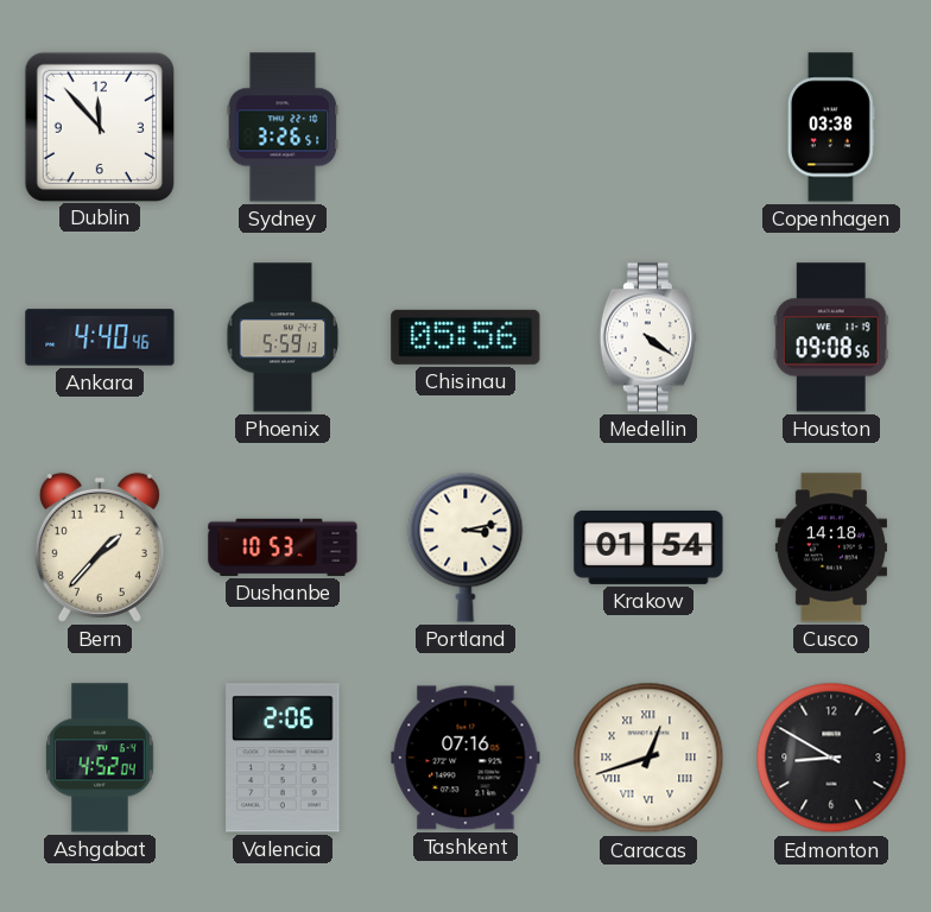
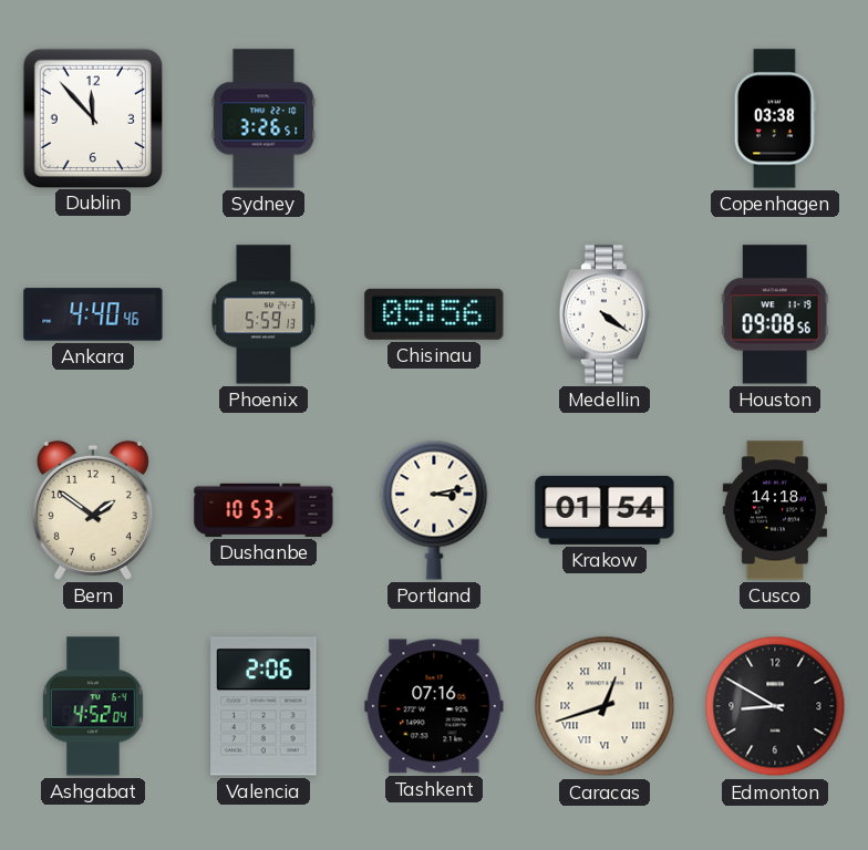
Bern: 1:37 -> 1:51 (93, 510)
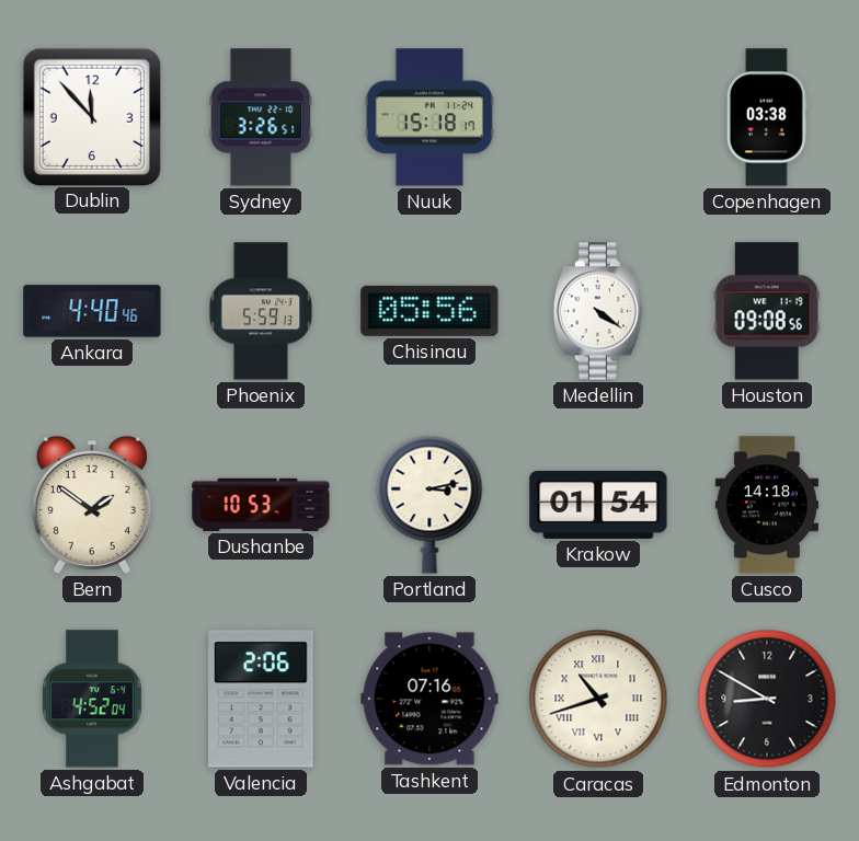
Nuuk: none -> 15:18 (429, 117)
Caracas: 12:42 -> 10:42 (598, 699)
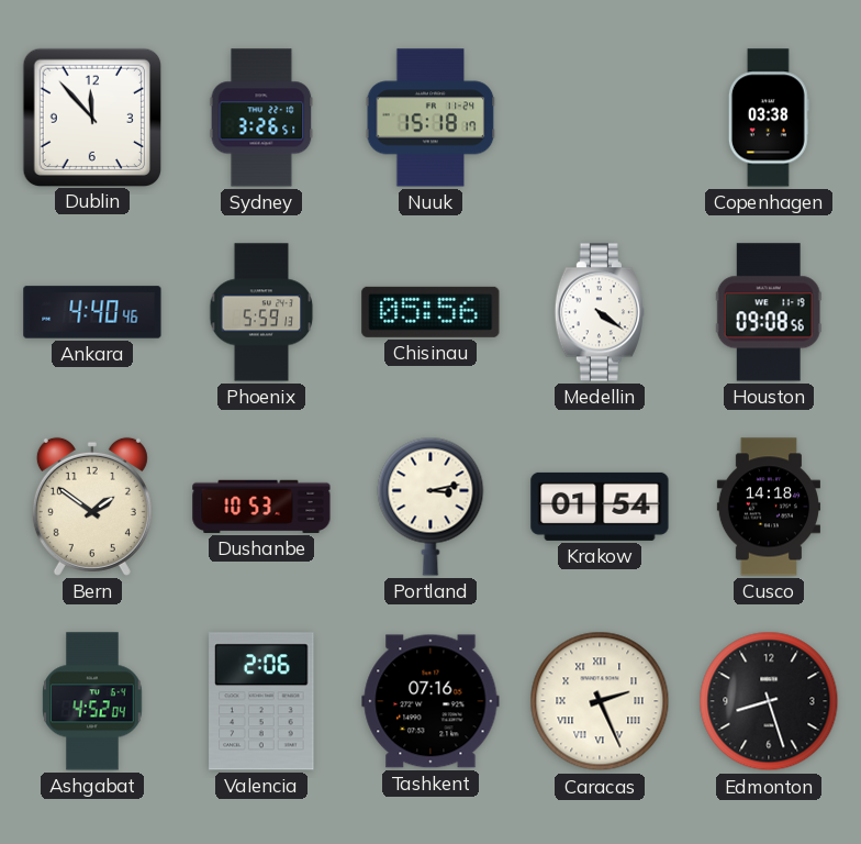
Caracas: 10:42 -> 2:26 (600, 701)
Edmonton: 8:50 -> 8:27 (769, 701)
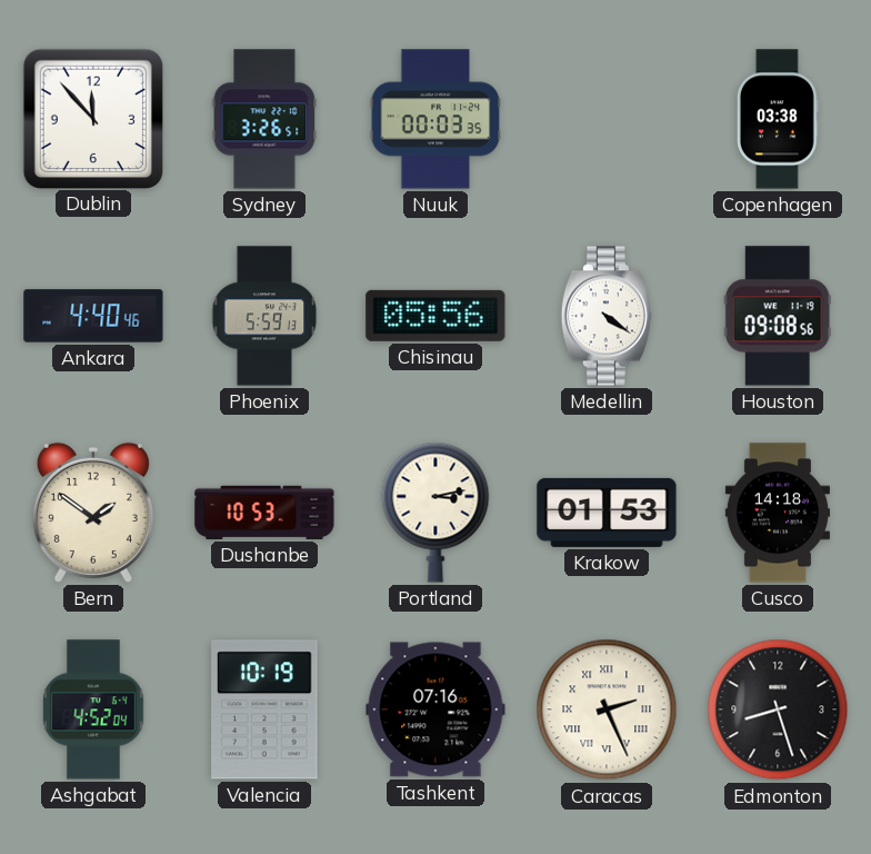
Nuuk: 15:18 -> 00:03 (436, 119)
Krakow: 01:54 -> 01:53 (607, 513)
Valencia: 2:06 -> 10:19 (264, 709)
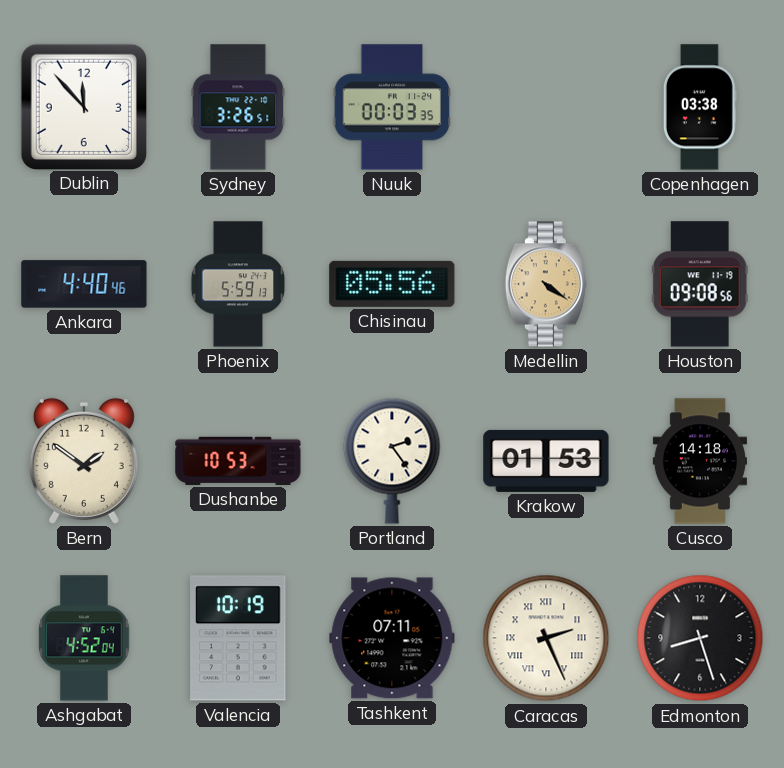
Medellin dial: white -> champagne (546, 284)
Portland: 3:13 -> 2:24 (392, 461)
Tashkent: 07:16 -> 07:11 (392, 638)
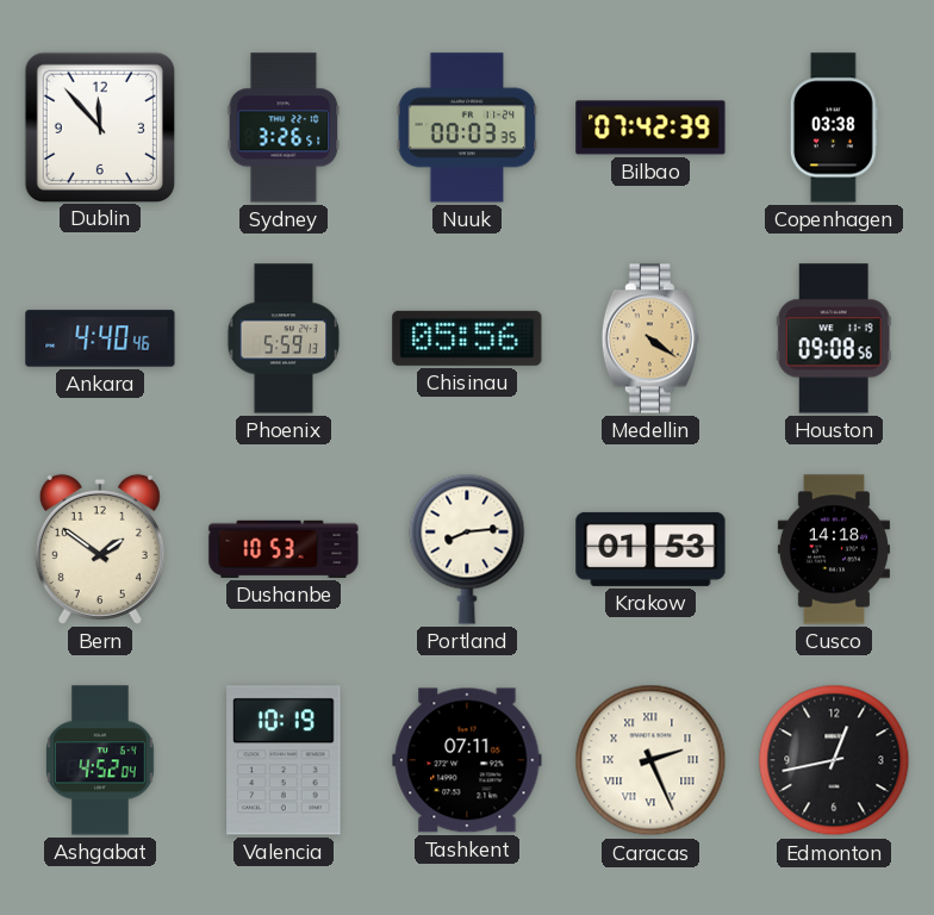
Bilbao: none -> 07:42 (650, 127)
Portland: 2:24 -> 8:14 (467, 549)
Edmonton: 8:27 -> 12:43 (834, 760)
